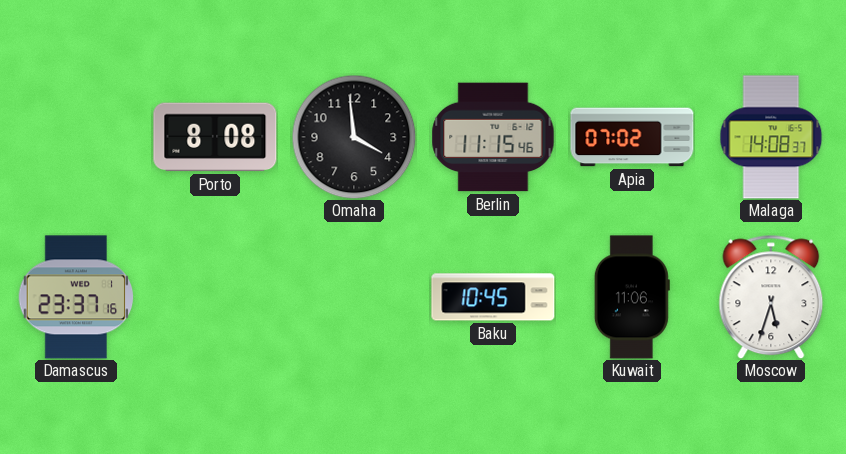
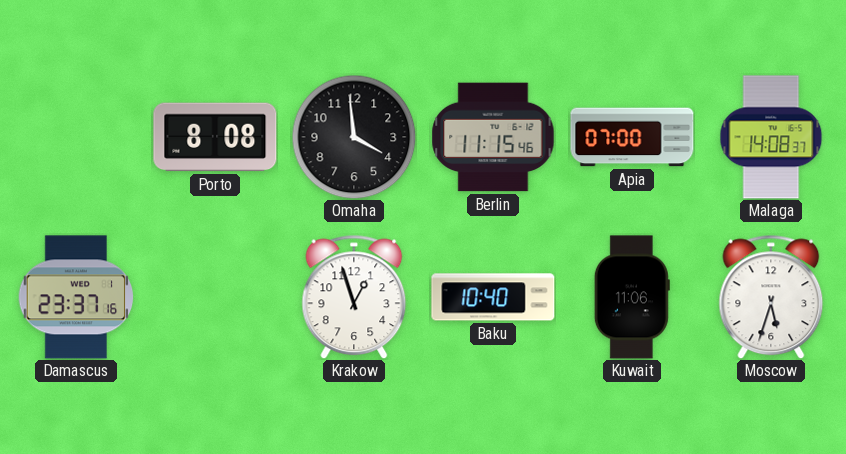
Apia: 07:02 -> 07:00 (632, 137)
Krakow: none -> 12:57 (354, 297)
Baku: 10:45 -> 10:40 (493, 297)
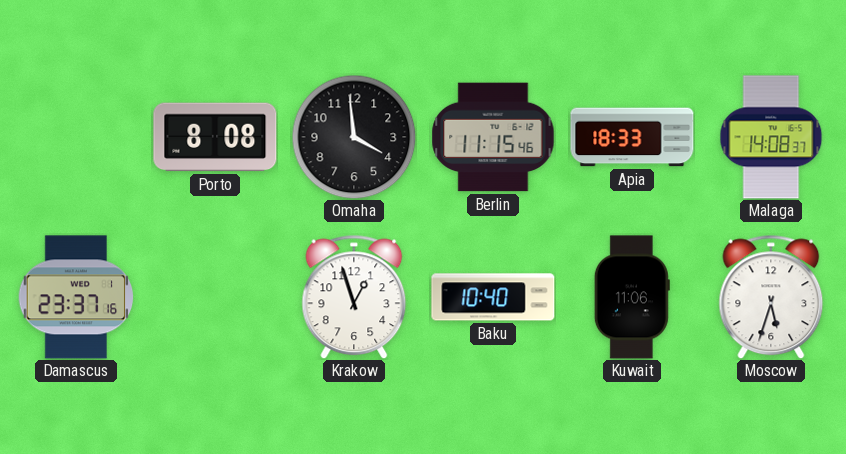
Apia: 07:00 -> 18:33 (632, 137)
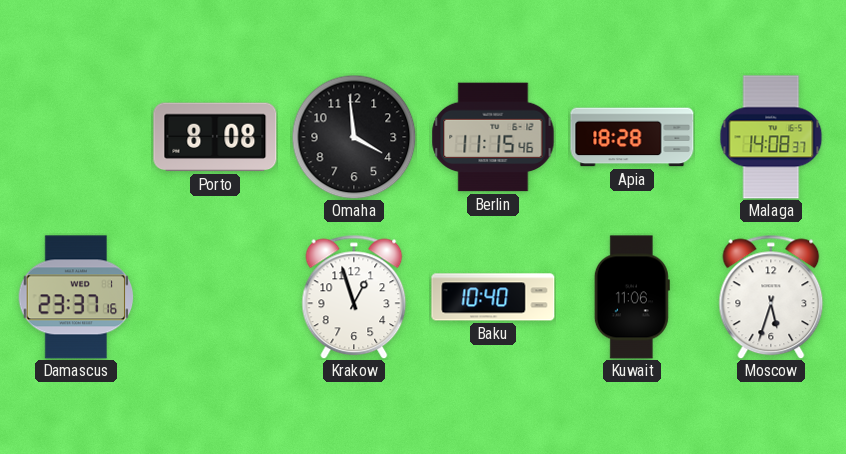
Apia: 18:33 -> 18:28 (632, 137)
